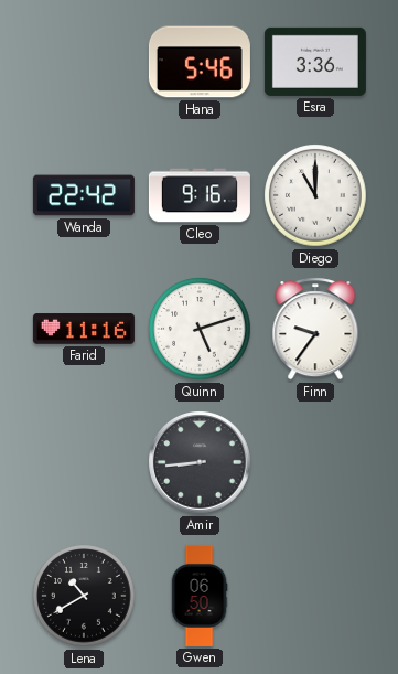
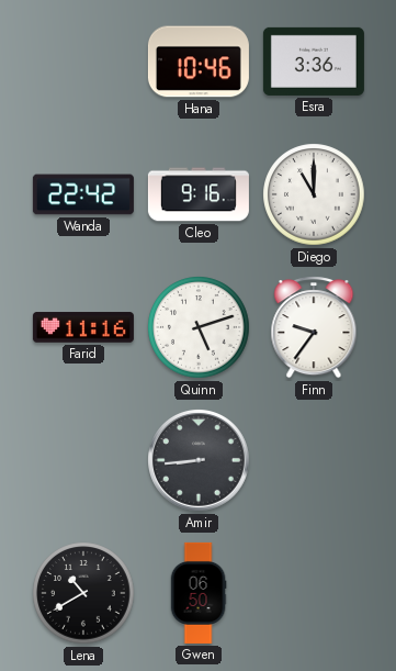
Hana: 5:46 -> 10:46 (199, 61)
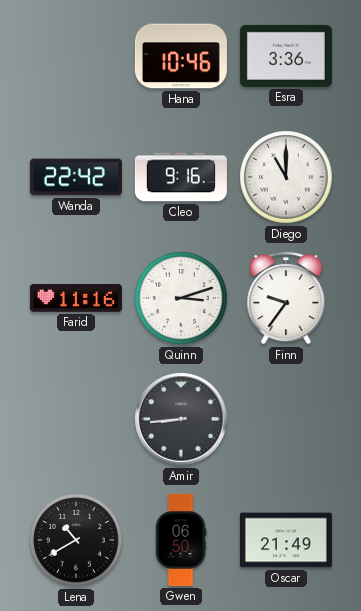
Quinn: 5:12 -> 3:12 (181, 298)
Oscar: none -> 21:49 (286, 540)
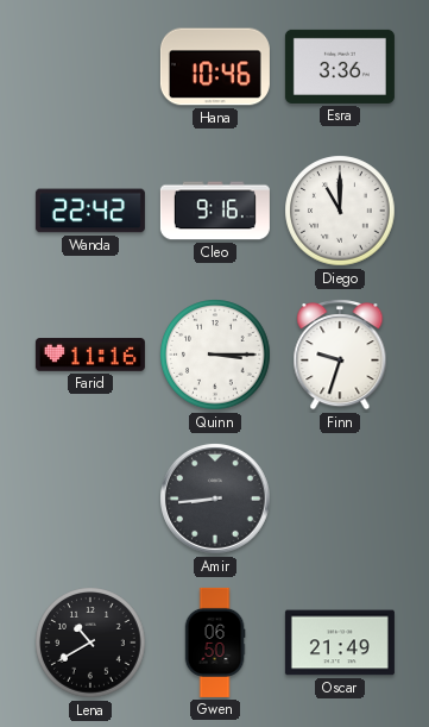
Quinn: 3:12 -> 3:15 (215, 355)
Finn: 9:36 -> 9:33 (340, 355)
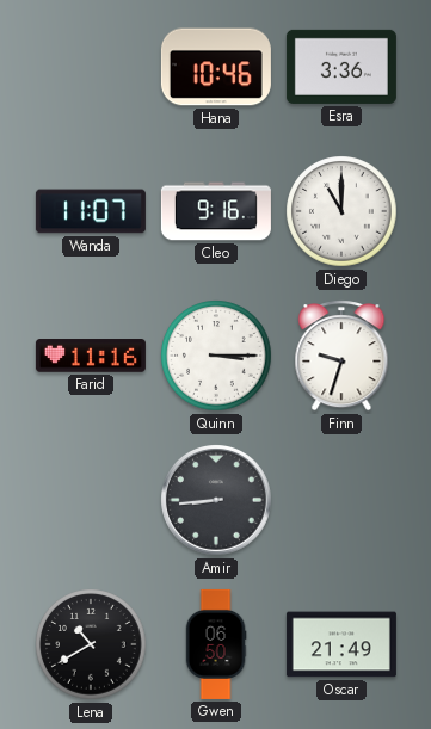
Wanda: 22:42 -> 11:07 (91, 211)
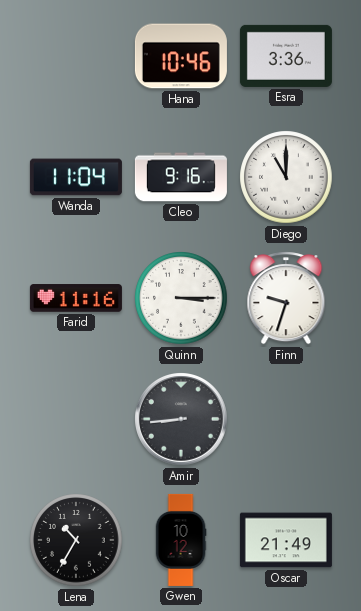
Wanda: 11:07 -> 11:04 (76, 177)
Lena: 10:40 -> 10:35 (76, 540)
Gwen: 06:50 -> 10:12 (181, 540)
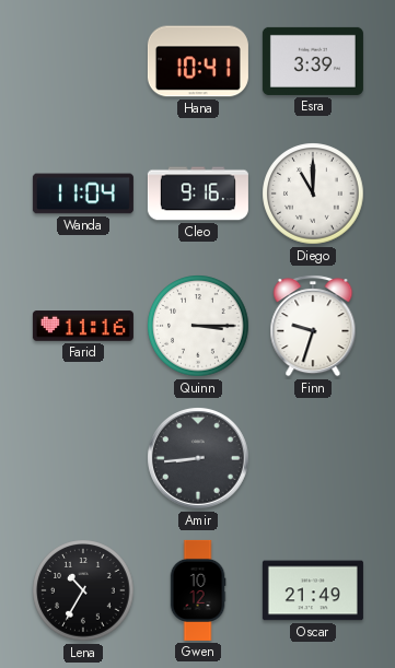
Hana: 10:46 -> 10:41 (198, 61)
Esra: 3:36 -> 3:39 (313, 61)
